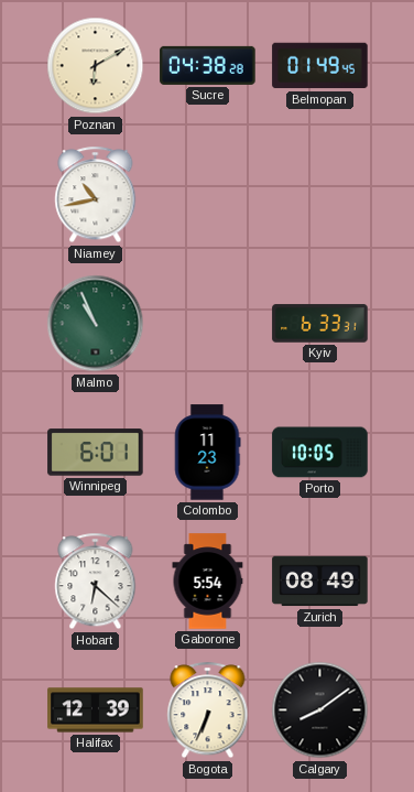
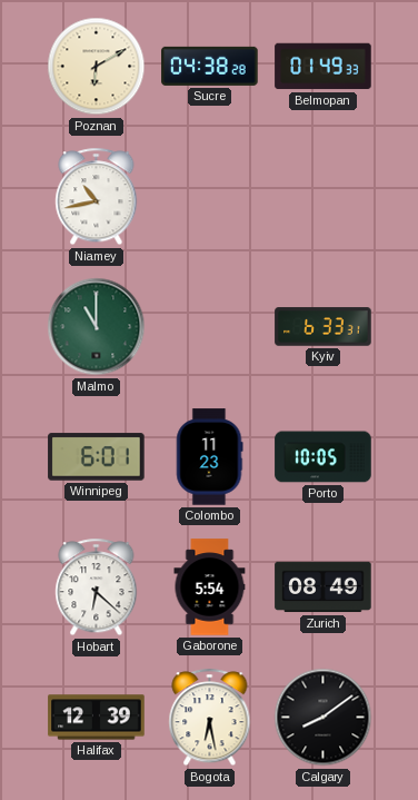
Belmopan: 01:49:45 -> 01:49:33 (324, 67)
Malmo: 10:56 -> 11:00 (97, 327)
Bogota: 6:34 -> 6:28 (210, 718)
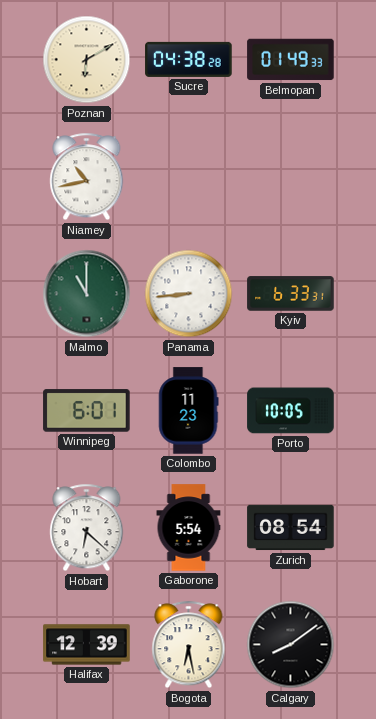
Panama: none -> 8:44 (189, 294)
Zurich: 08:49 -> 08:54 (291, 528)
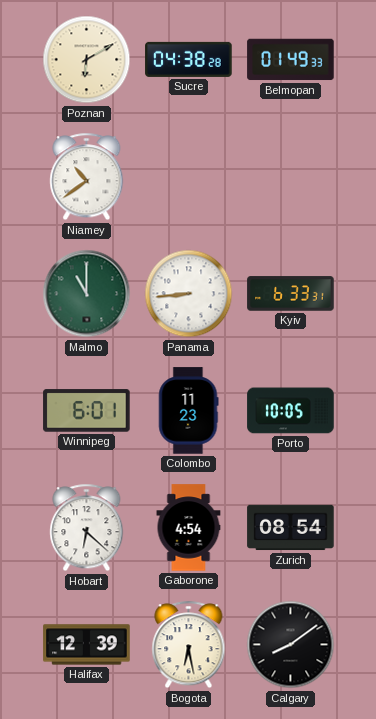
Niamey: 10:43 -> 10:39 (87, 177)
Gaborone: 5:54 -> 4:54 (189, 528)
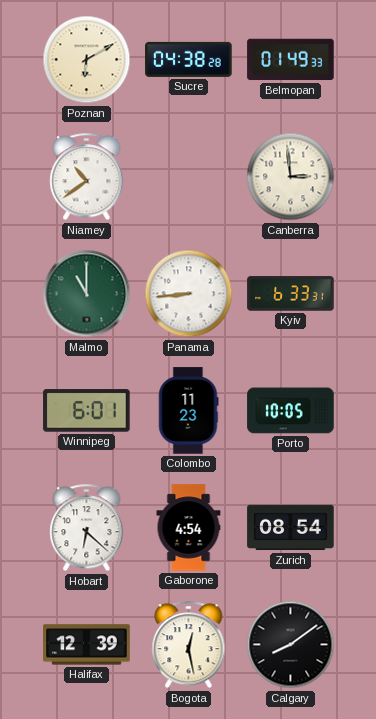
Canberra: none -> 2:59 (291, 177)
Bogota: 6:28 -> 12:28 (189, 645)
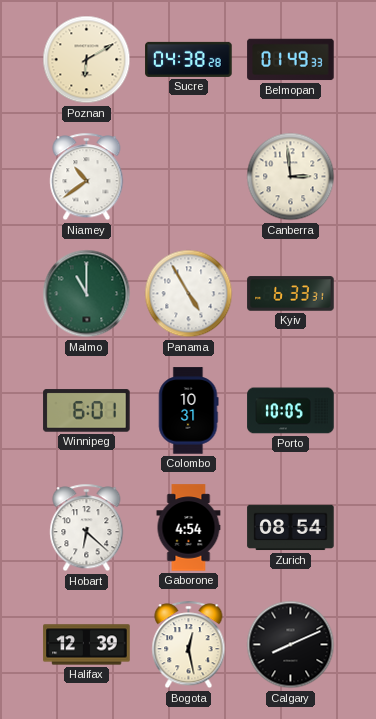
Panama: 8:44 -> 4:55 (189, 294)
Colombo: 11:23 -> 10:31 (188, 411)
Calgary: 8:09 -> 8:11 (291, 645)
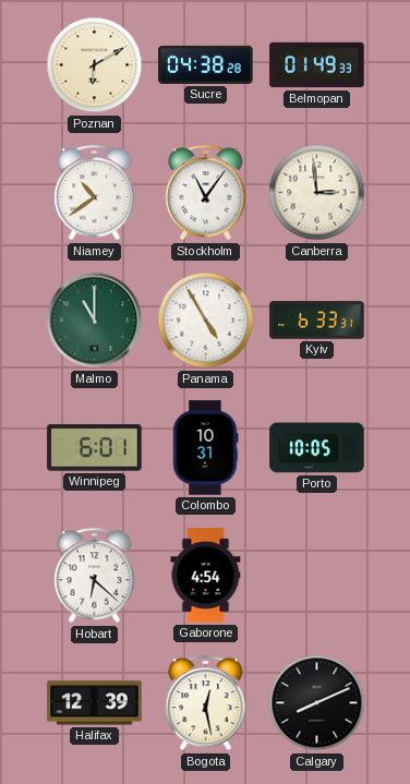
Stockholm: none -> 11:06 (206, 193)
Zurich: 08:54 -> none (291, 528)
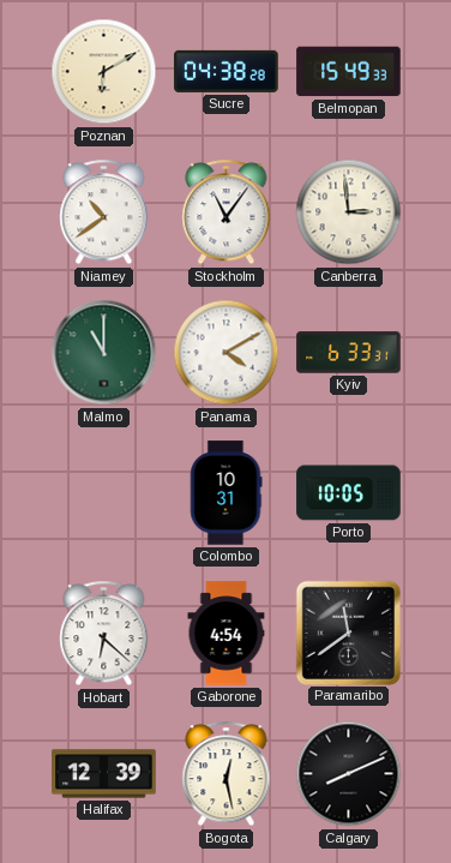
Belmopan: 01:49 -> 15:49 (349, 72)
Panama: 4:55 -> 4:10 (227, 353)
Winnipeg: 6:01 -> none (95, 448)
Paramaribo: none -> 11:39 (348, 633)
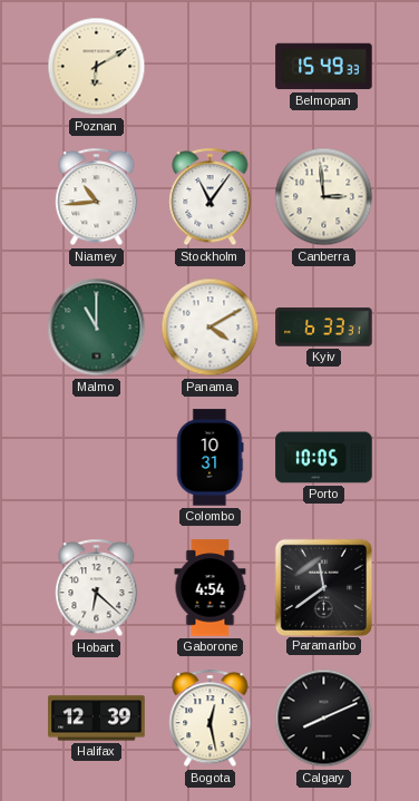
Sucre: 04:38 -> none (227, 71)
Niamey: 10:39 -> 10:44 (97, 197)
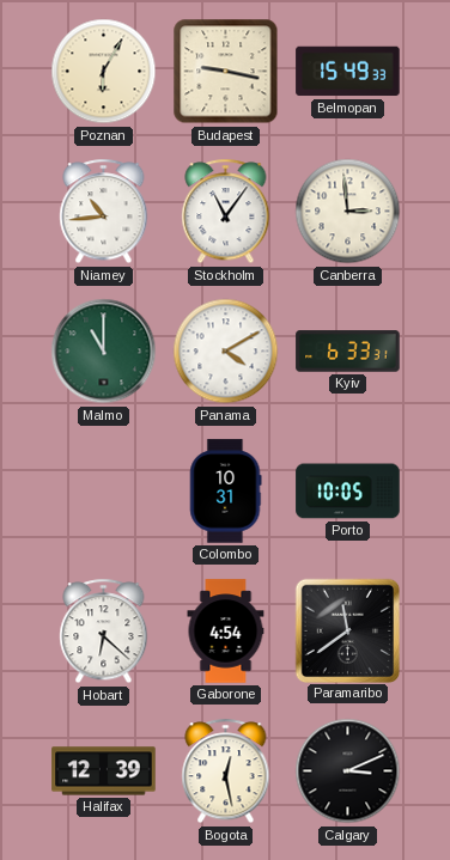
Poznan: 6:10 -> 6:05 (104, 72)
Budapest: none -> 9:17 (226, 72)
Calgary: 8:11 -> 3:11 (348, 771)
